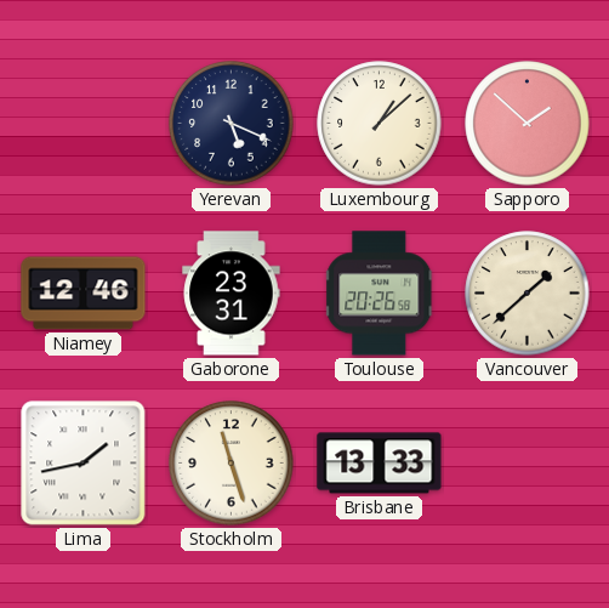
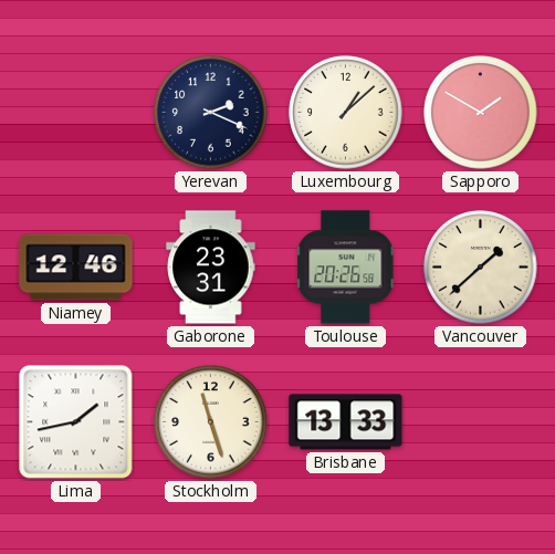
Yerevan: 5:19 -> 2:19 (211, 113)
Sapporo: 1:52 -> 1:50 (481, 113)
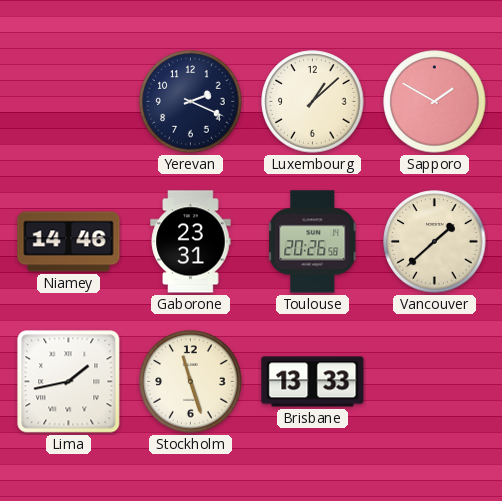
Niamey: 12:46 -> 14:46 (69, 242)
